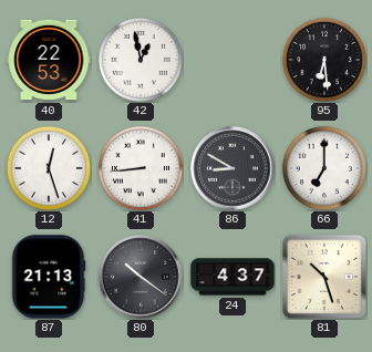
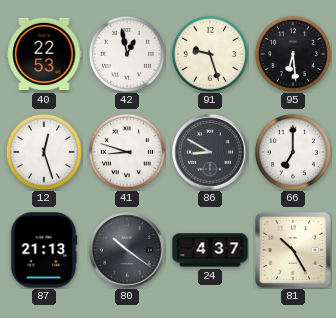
91: none -> 9:27 (210, 54)
41: 8:44 -> 8:48 (127, 152)
81: 10:27 -> 10:25 (293, 250)
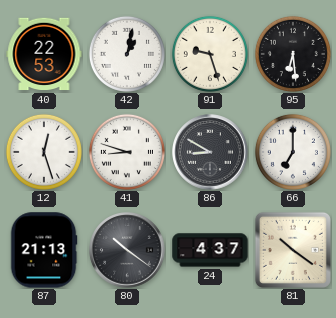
42: 12:58 -> 1:02 (127, 54)
81: 10:25 -> 10:21 (293, 250)
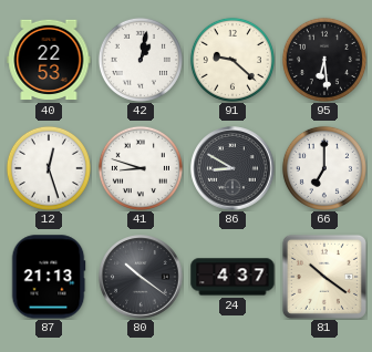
91: 9:27 -> 9:22 (232, 60)
